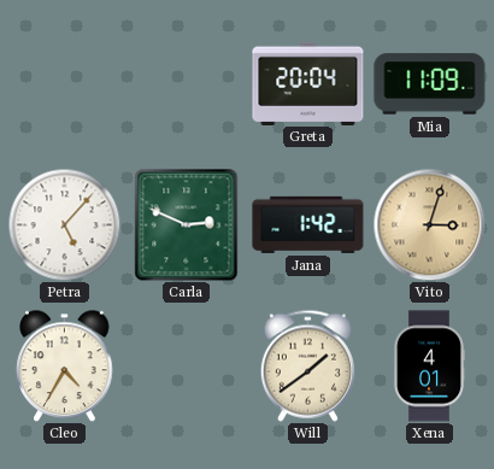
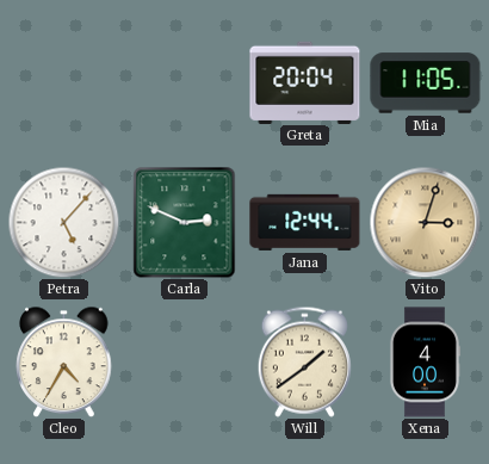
Mia: 11:09 -> 11:05 (426, 83)
Jana: 1:42 -> 12:44 (305, 222)
Xena: 4:01 -> 4:00 (425, 363)
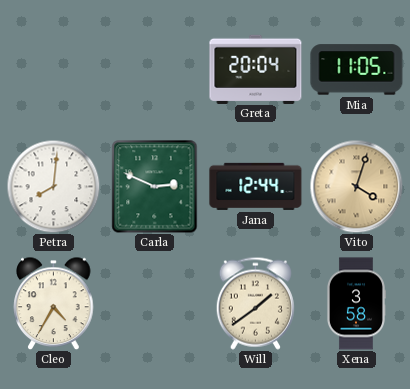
Petra: 5:07 -> 8:01 (53, 186)
Vito: 3:03 -> 4:03 (356, 186)
Xena: 4:00 -> 3:58 (356, 304)
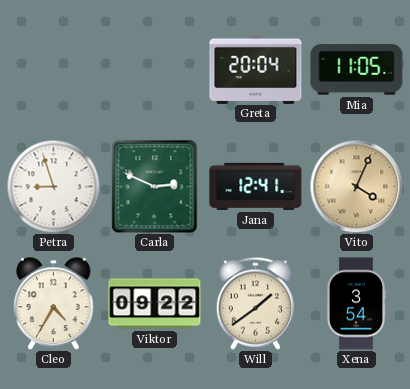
Petra: 8:01 -> 8:57 (53, 186)
Jana: 12:44 -> 12:41 (256, 186)
Vito: 4:03 -> 4:04 (356, 186)
Viktor: none -> 09:22 (155, 304)
Xena: 3:58 -> 3:54 (356, 304)
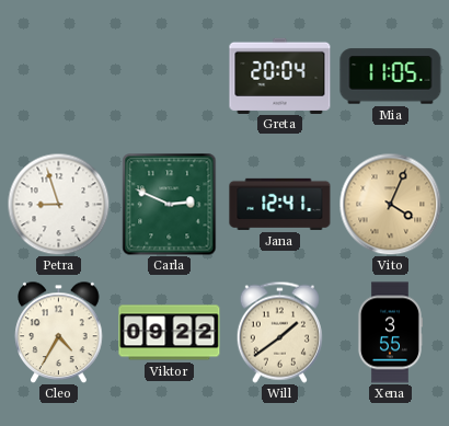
Xena: 3:54 -> 3:55 (390, 333)
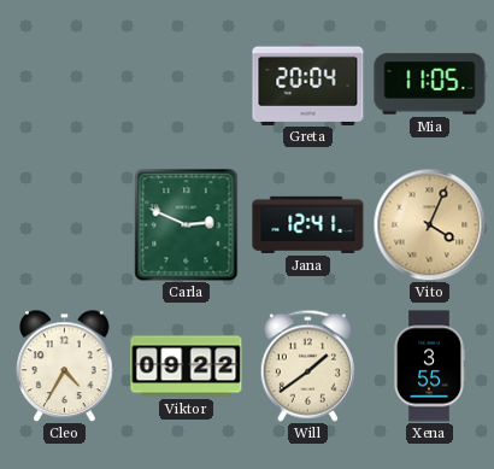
Petra: 8:57 -> none (58, 204)
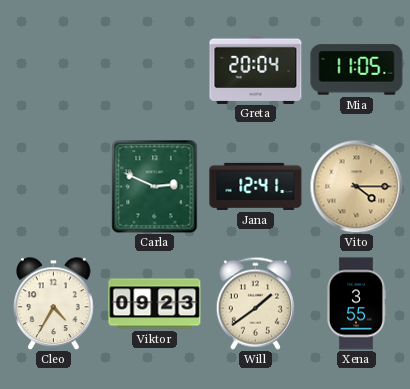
Vito: 4:04 -> 4:15 (356, 186)
Viktor: 09:22 -> 09:23 (155, 304)
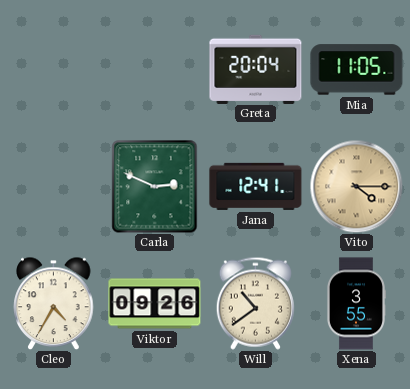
Viktor: 09:23 -> 09:26 (155, 304)
Will: 1:39 -> 10:39 (255, 303)
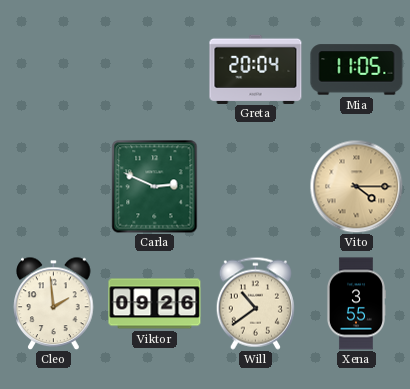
Jana: 12:41 -> none (256, 186)
Cleo: 4:35 -> 1:59 (54, 303)
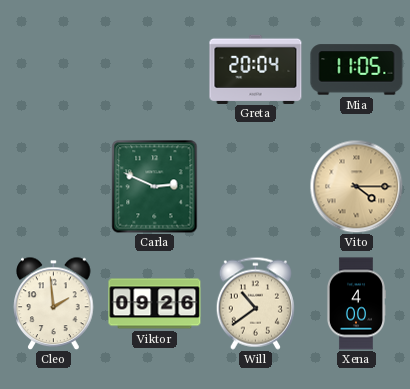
Xena: 3:55 -> 4:00 (356, 304)
